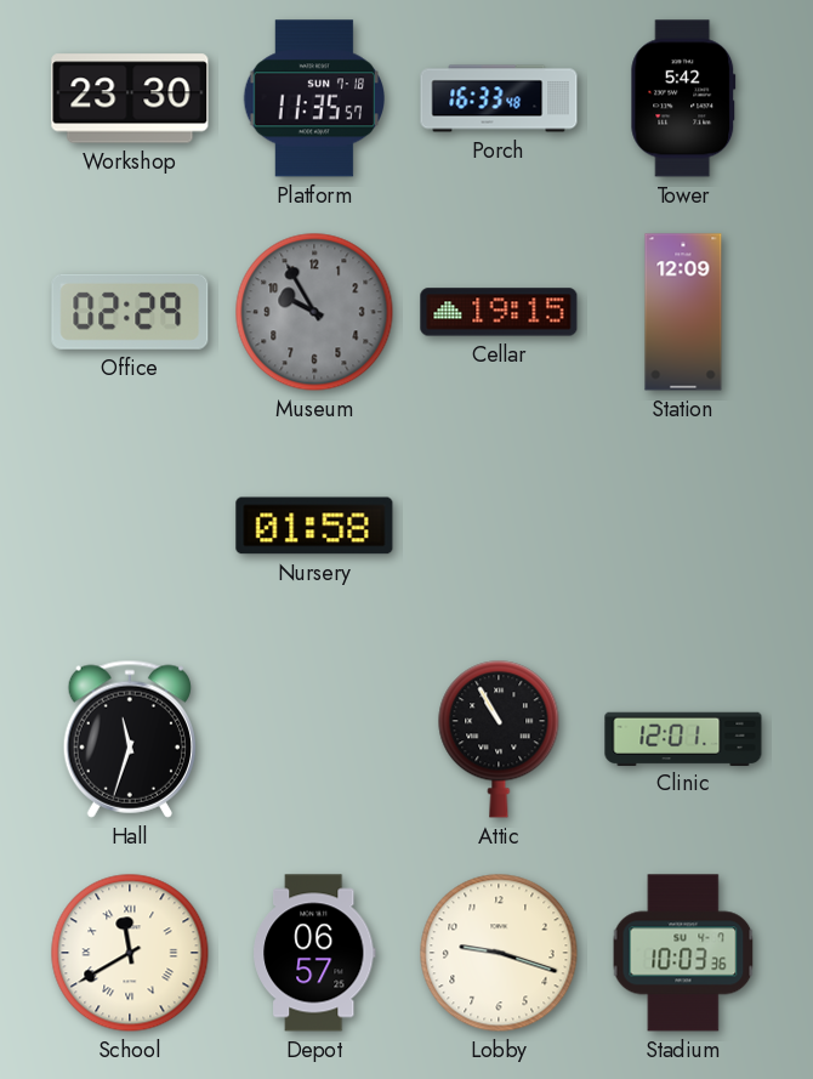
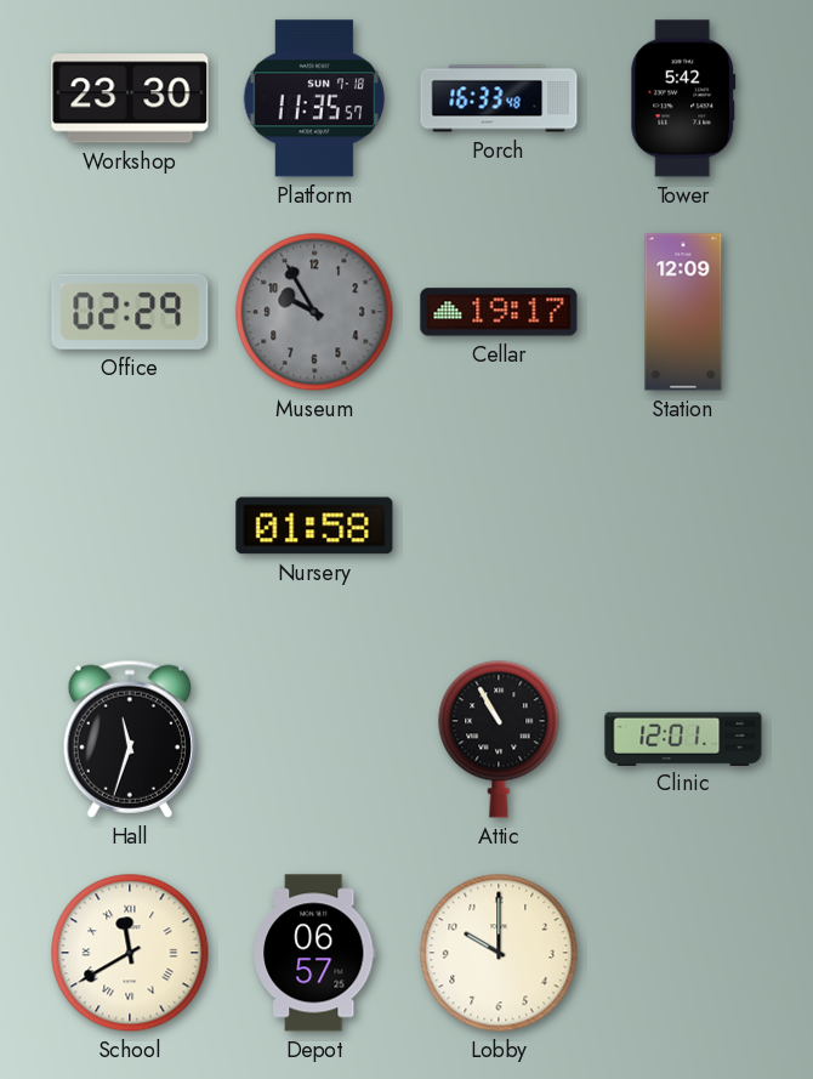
Cellar: 19:15 -> 19:17 (499, 312)
Lobby: 9:18 -> 10:00 (499, 953)
Stadium: 10:03 -> none (683, 953)
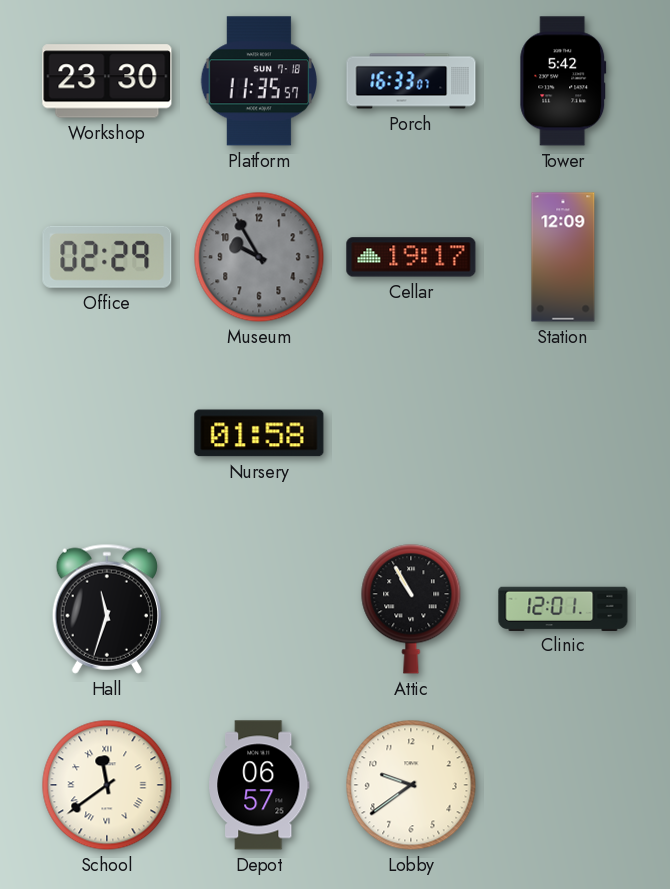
Porch: 16:33:48 -> 16:33:07 (411, 81)
School: 11:40 -> 11:39 (107, 785)
Lobby: 10:00 -> 9:39 (411, 785)
